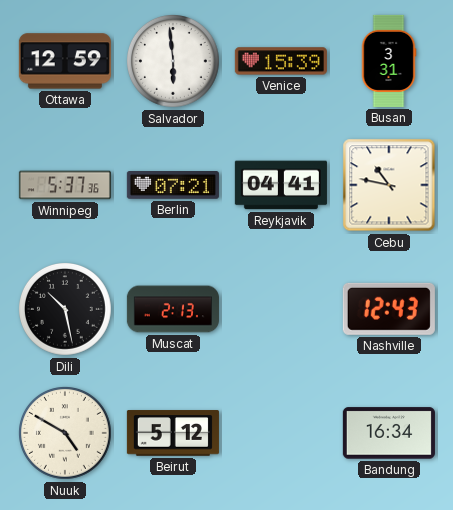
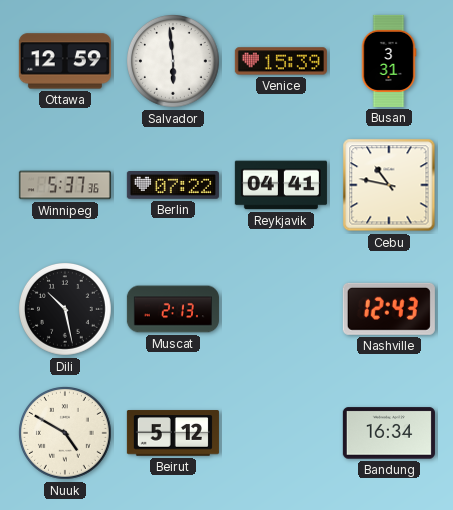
Berlin: 07:21 -> 07:22 (173, 186)
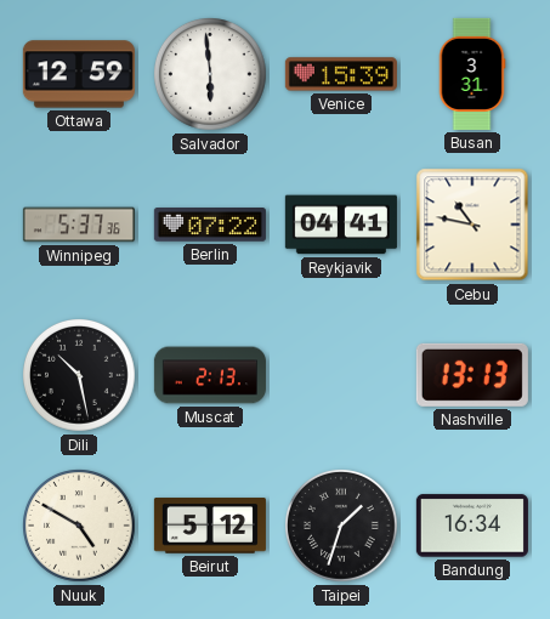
Nashville: 12:43 -> 13:13 (472, 375)
Taipei: none -> 1:33 (342, 527)
